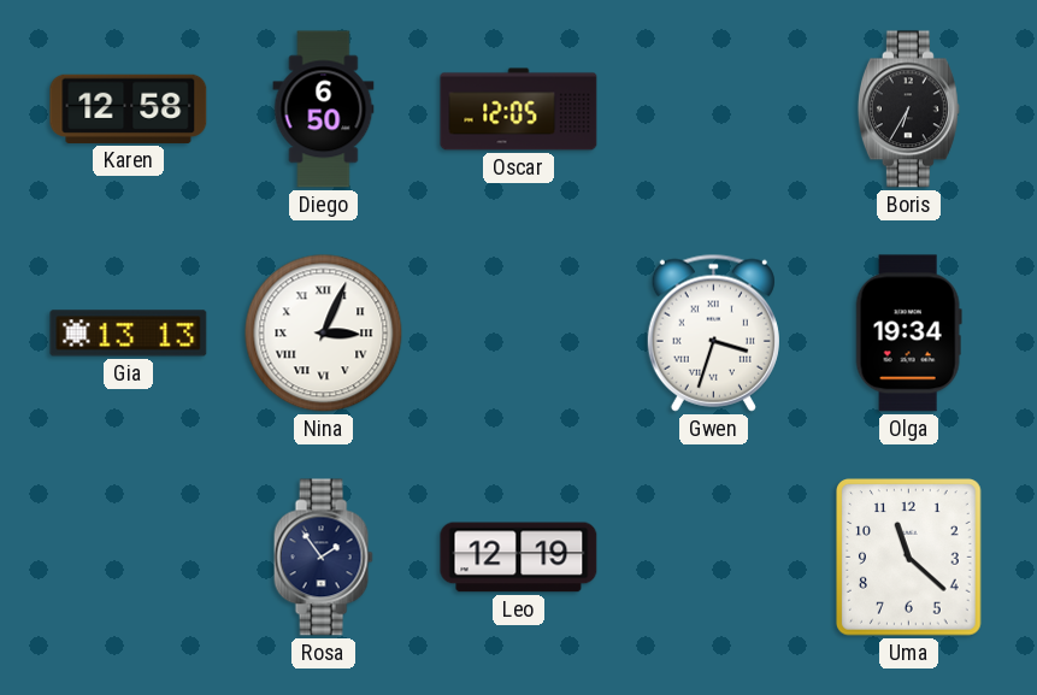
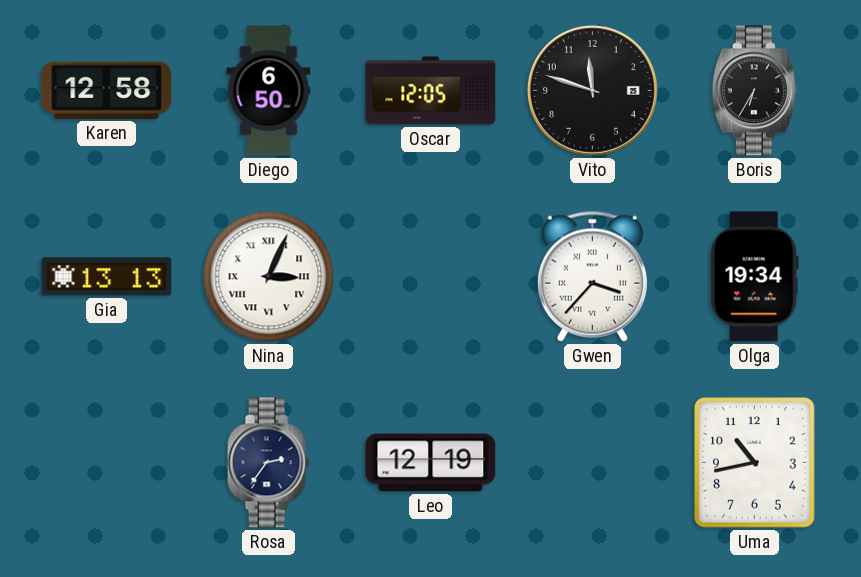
Vito: none -> 11:48 (592, 90)
Gwen: 3:33 -> 3:37 (592, 276)
Rosa: 1:54 -> 2:36 (268, 463)
Uma: 11:22 -> 10:43 (755, 463)
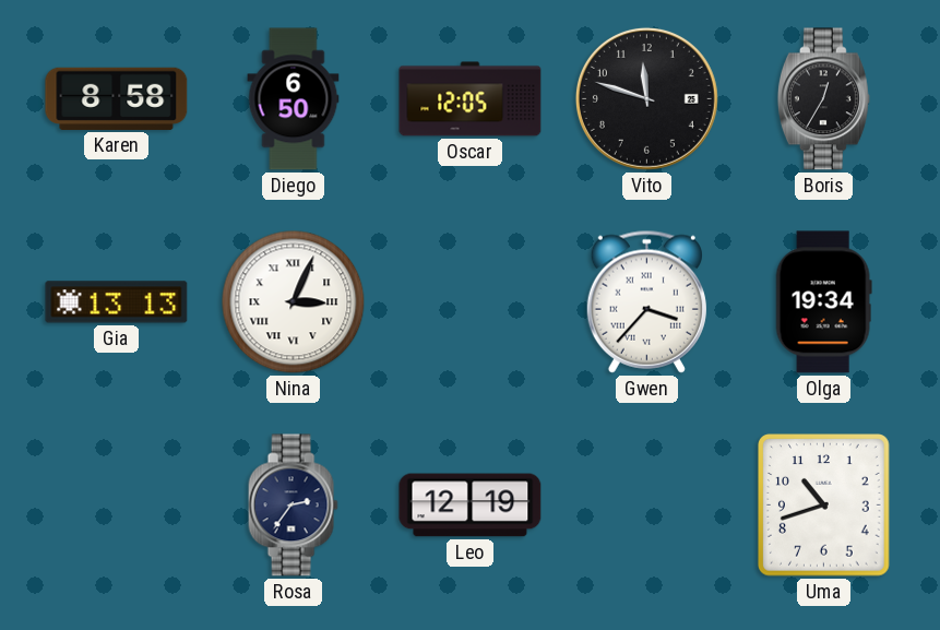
Karen: 12:58 -> 8:58 (117, 98)
Boris: 6:35 -> 12:35 (823, 99)
Uma: 10:43 -> 10:42 (824, 506)
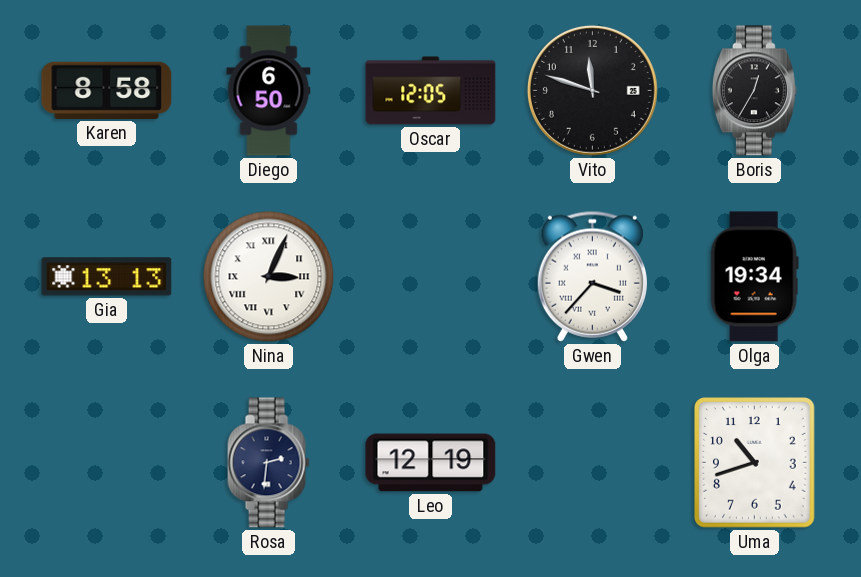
Rosa: 2:36 -> 2:31 (268, 463)
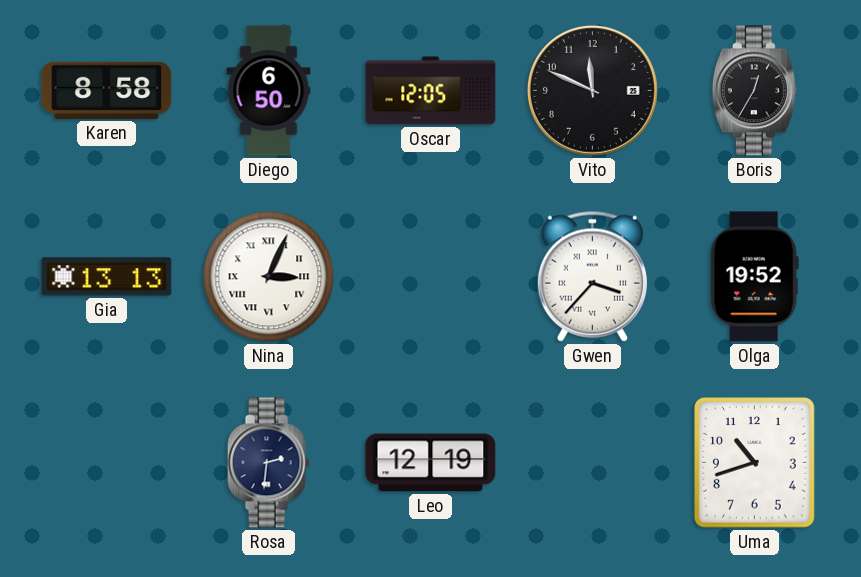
Vito: 11:48 -> 11:49 (592, 90)
Olga: 19:34 -> 19:52 (754, 277)
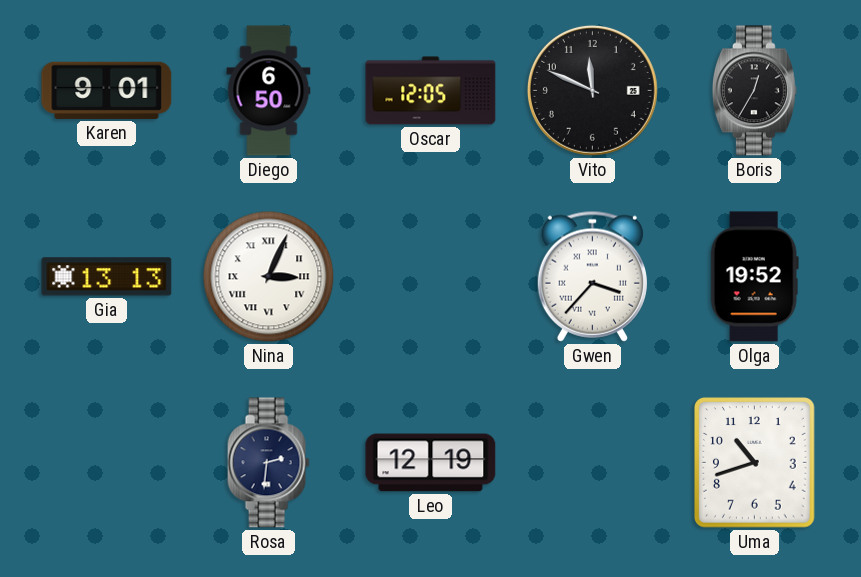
Karen: 8:58 -> 9:01 (107, 90)
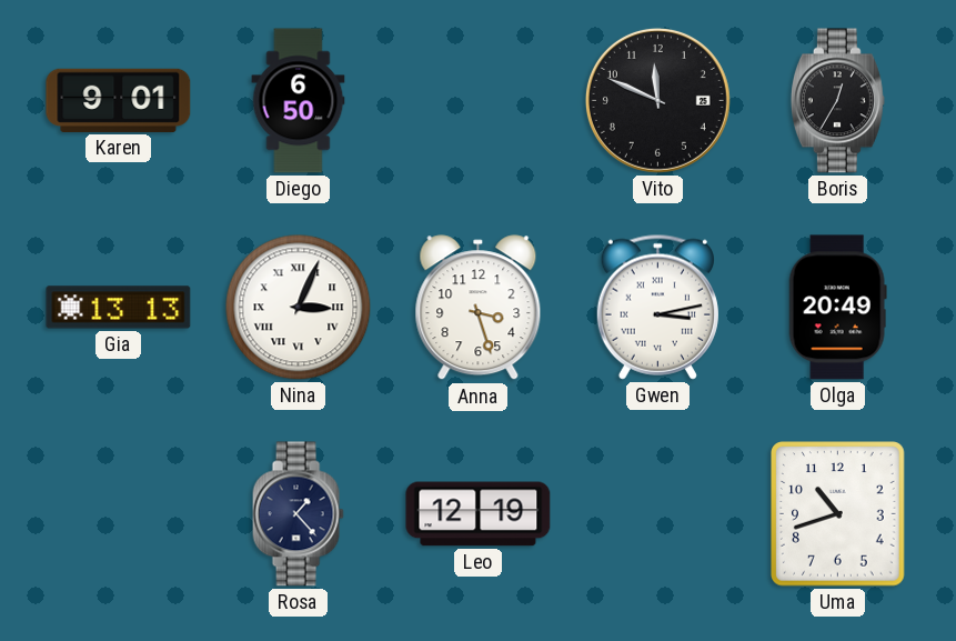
Oscar: 12:05 -> none (431, 91)
Anna: none -> 3:27 (479, 308)
Gwen: 3:37 -> 3:13 (657, 307)
Olga: 19:52 -> 20:49 (837, 308)
Rosa: 2:31 -> 1:23 (298, 514)
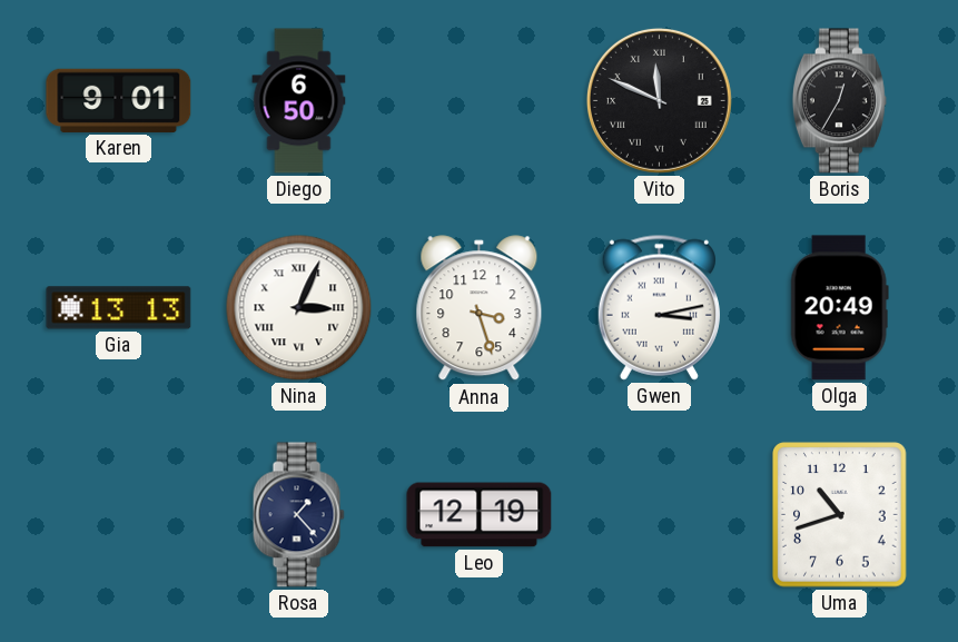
Vito numerals: Arabic -> Roman (659, 100)
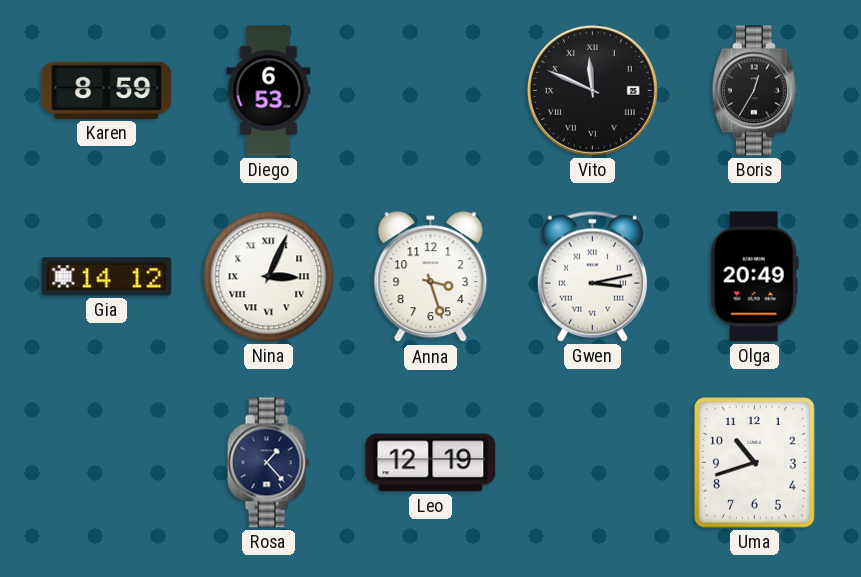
Karen: 9:01 -> 8:59 (107, 90)
Diego: 6:50 -> 6:53 (269, 91)
Gia: 13:13 -> 14:12 (107, 277)
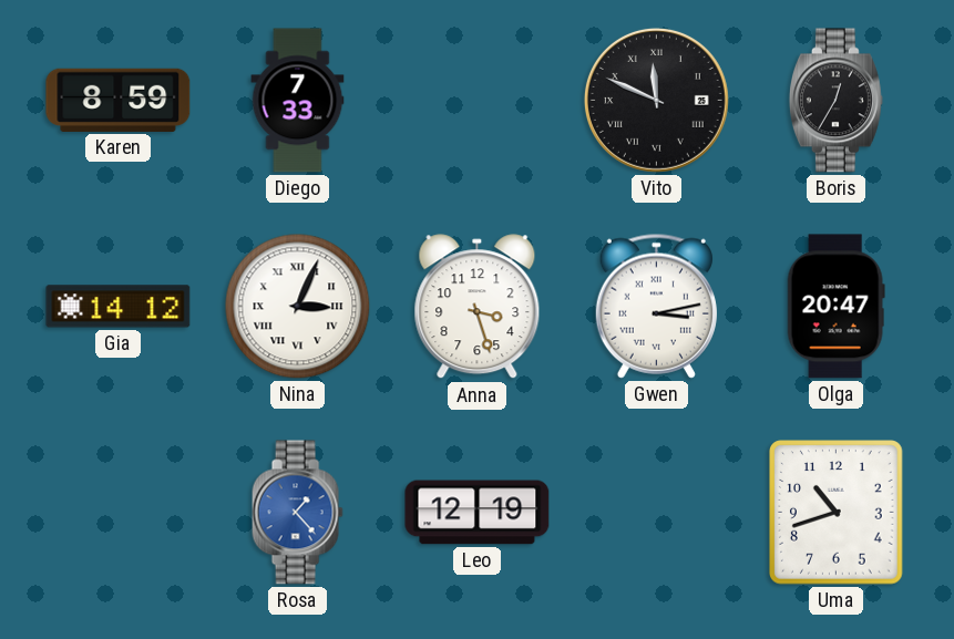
Diego: 6:53 -> 7:33 (298, 101)
Olga: 20:49 -> 20:47 (835, 307)
Rosa dial: navy -> blue (297, 513)
